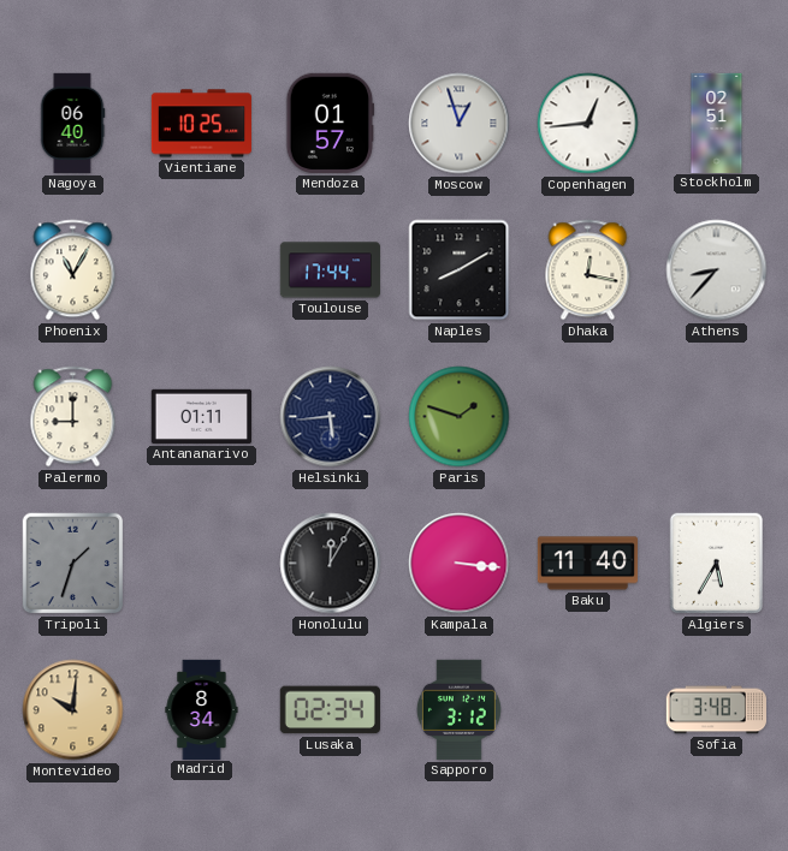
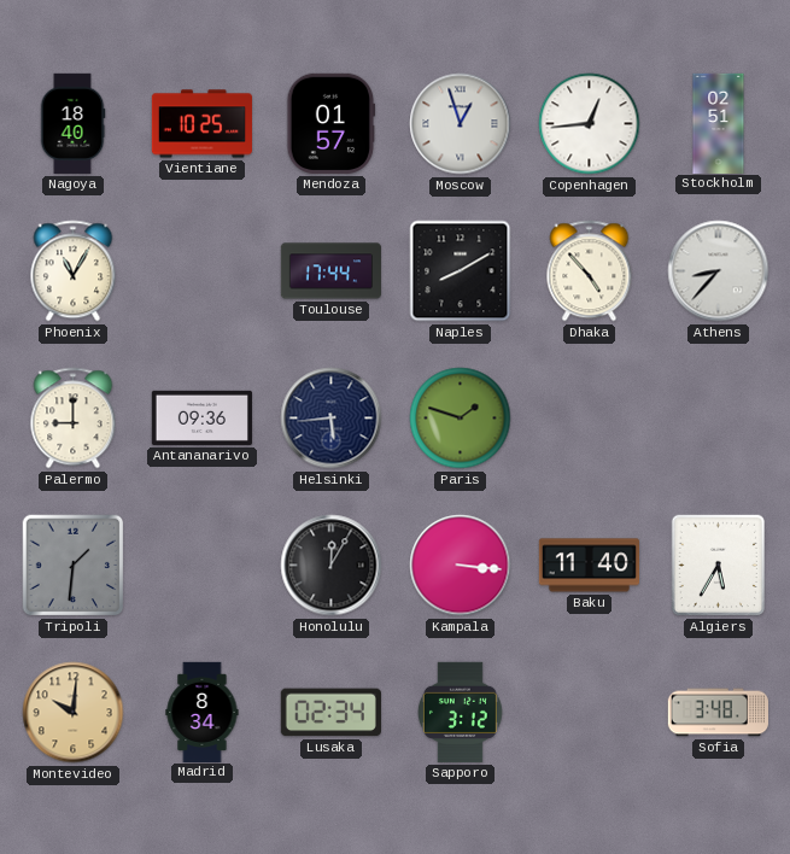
Nagoya: 06:40 -> 18:40 (72, 123)
Dhaka: 12:17 -> 4:53 (590, 271)
Antananarivo: 01:11 -> 09:36 (201, 417)
Tripoli: 1:33 -> 1:31 (74, 566)
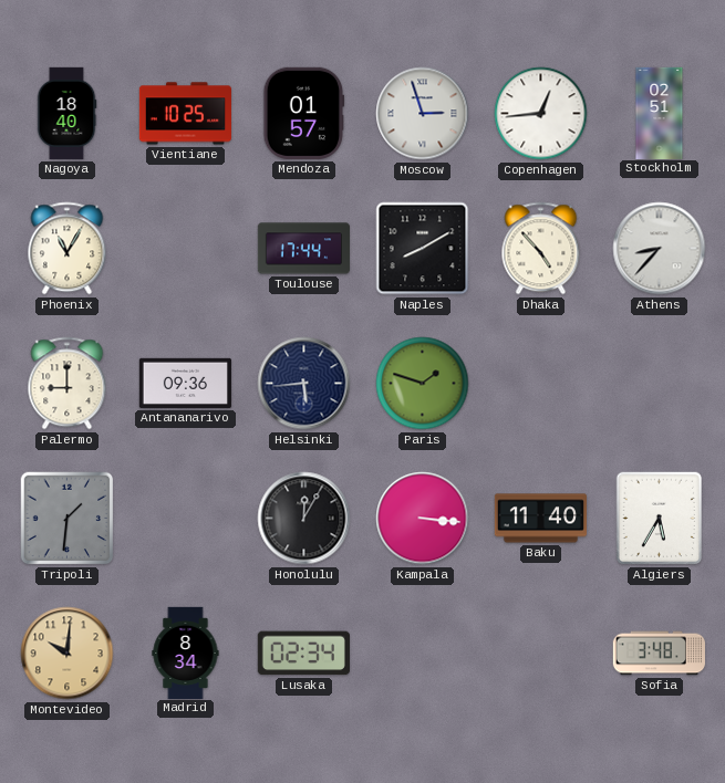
Moscow: 12:57 -> 2:57 (423, 114)
Sapporo: 3:12 -> none (460, 712)
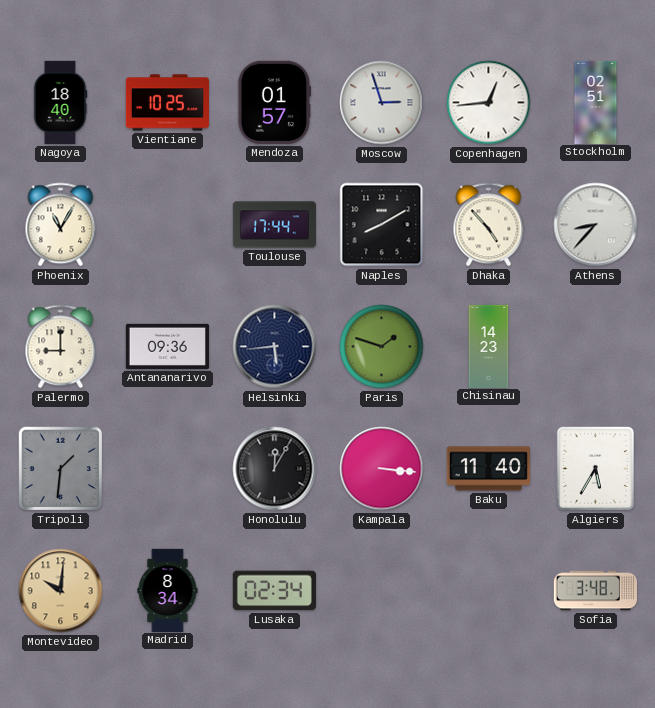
Chisinau: none -> 14:23 (489, 346)
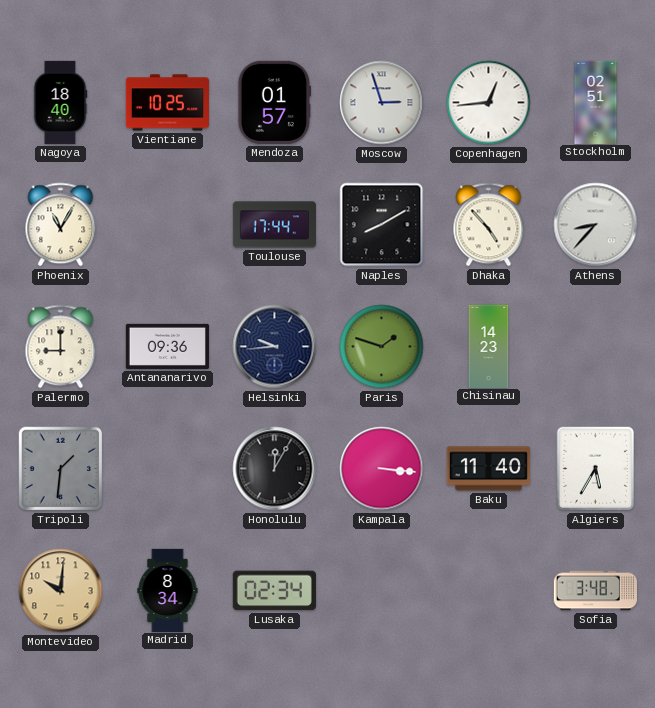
Helsinki: 5:44 -> 9:44 (275, 347)
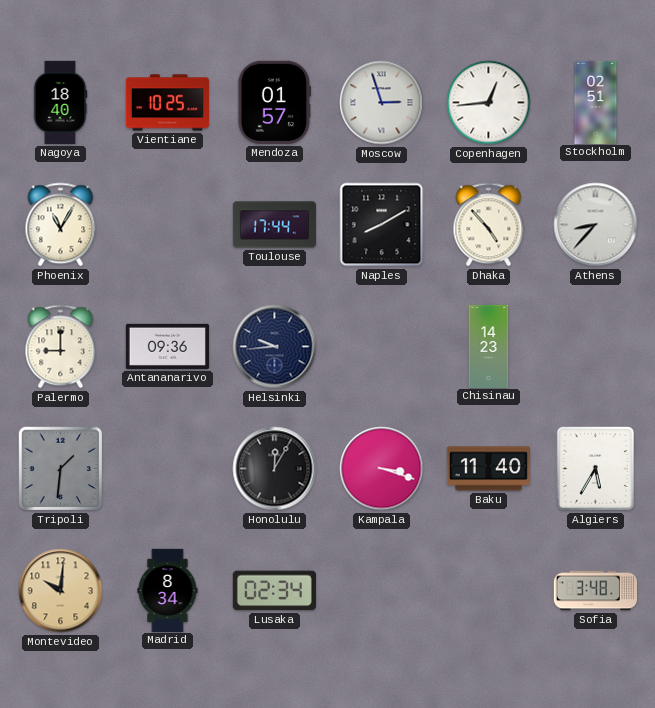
Paris: 1:48 -> none (382, 347)
Kampala: 3:16 -> 3:18 (382, 469)
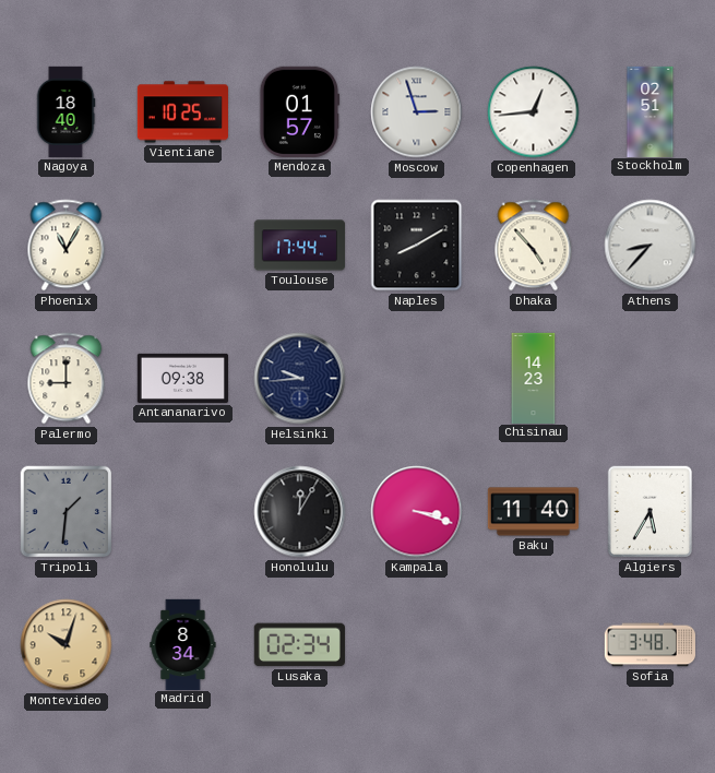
Antananarivo: 09:36 -> 09:38 (182, 378)
Montevideo: 10:01 -> 10:03 (67, 645)
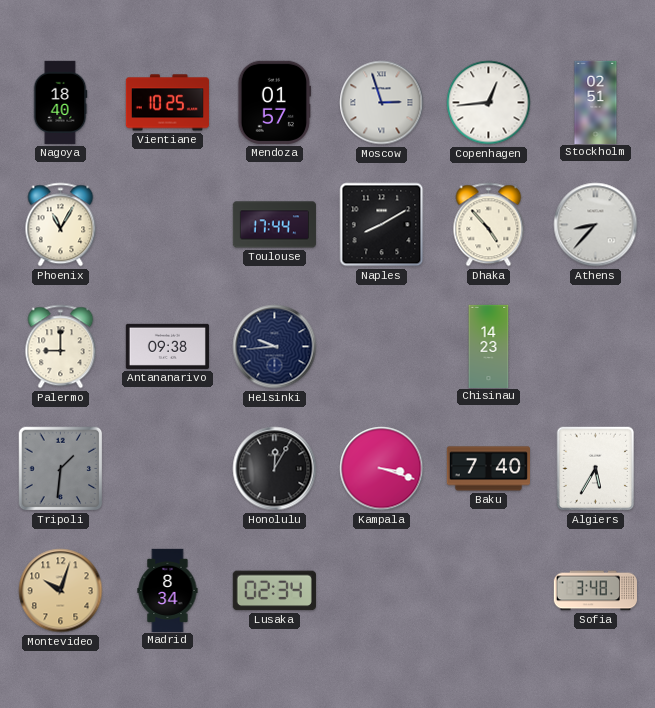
Baku: 11:40 -> 7:40 (488, 469)
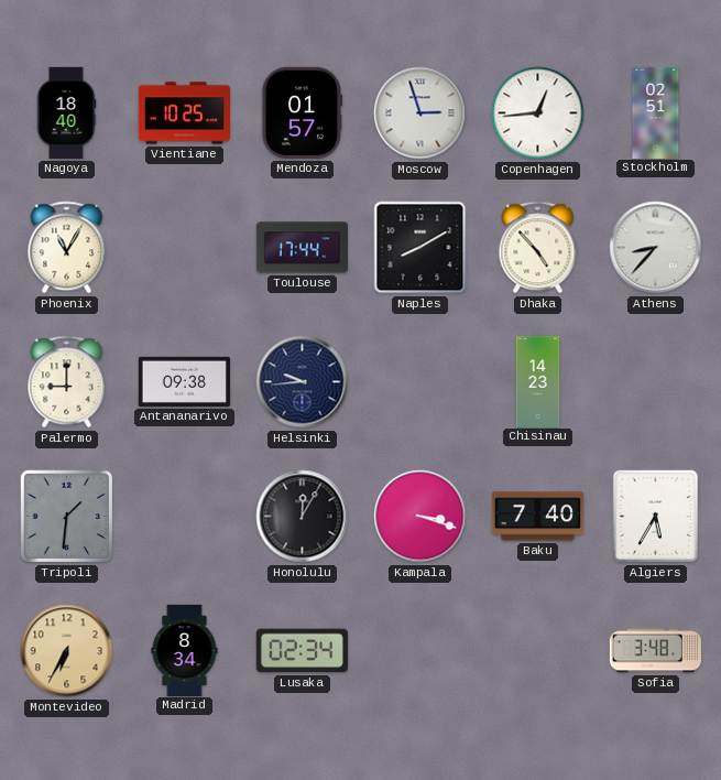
Montevideo: 10:03 -> 6:35 (67, 651)
